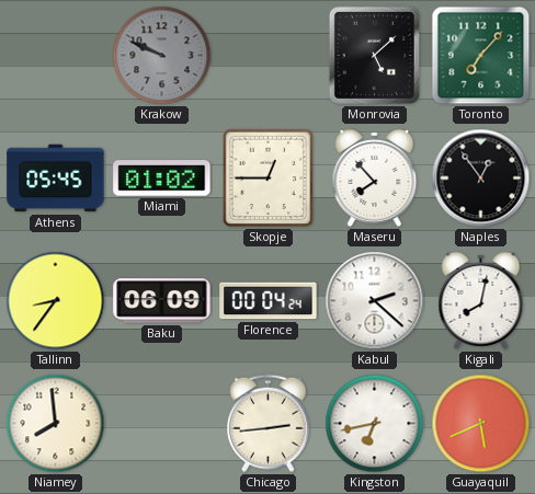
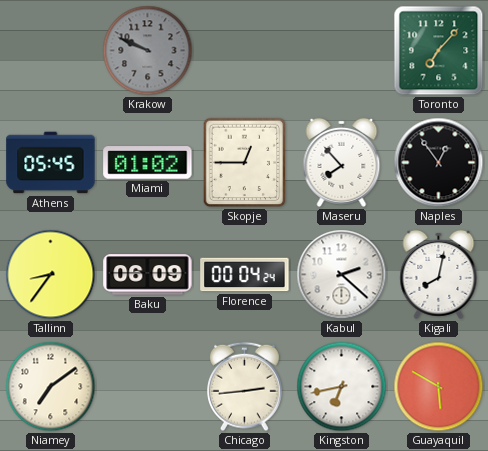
Monrovia: 5:08 -> none (374, 55)
Niamey: 7:59 -> 7:09 (51, 387)
Guayaquil: 5:41 -> 5:50 (439, 387)
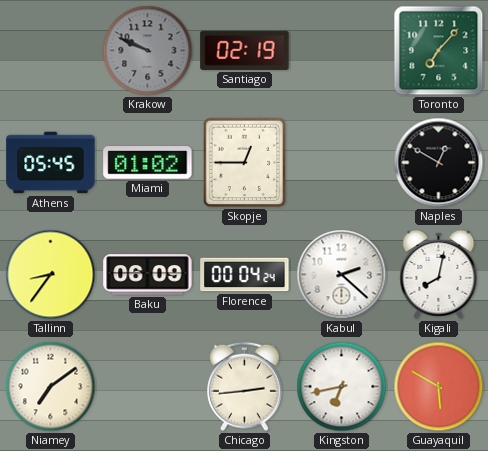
Santiago: none -> 02:19 (245, 50)
Maseru: 7:53 -> none (342, 162)
Naples: 12:54 -> 12:50 (439, 163)
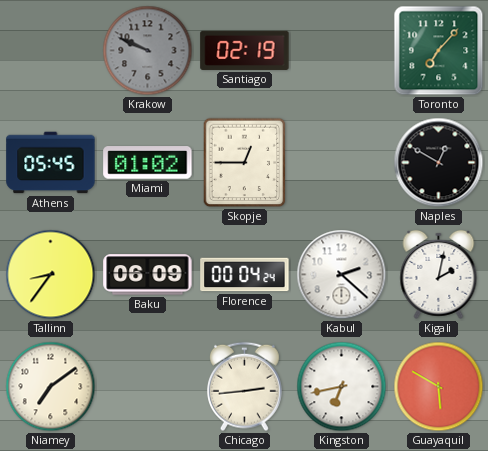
Kigali: 8:02 -> 2:02 (439, 274)
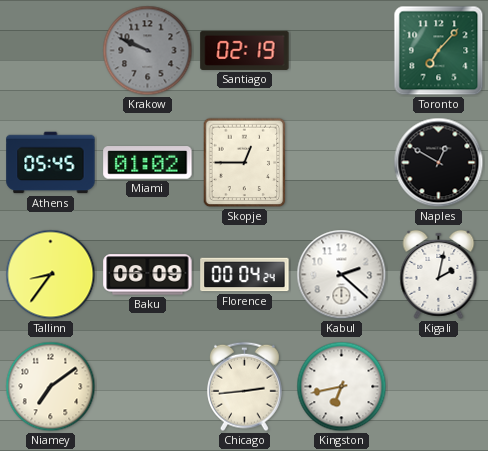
Guayaquil: 5:50 -> none (439, 387)
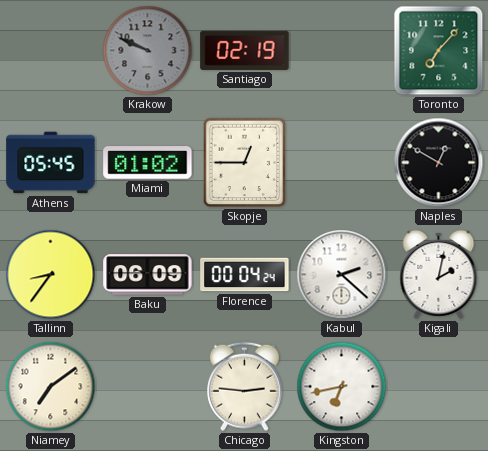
Chicago: 2:44 -> 2:46 (245, 387)
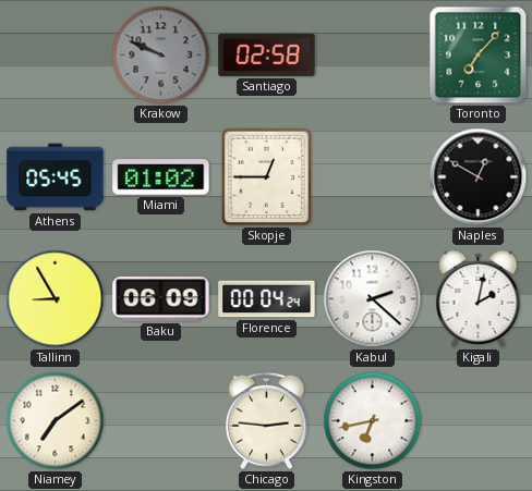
Santiago: 02:19 -> 02:58 (267, 54)
Tallinn: 8:36 -> 8:55 (56, 299)
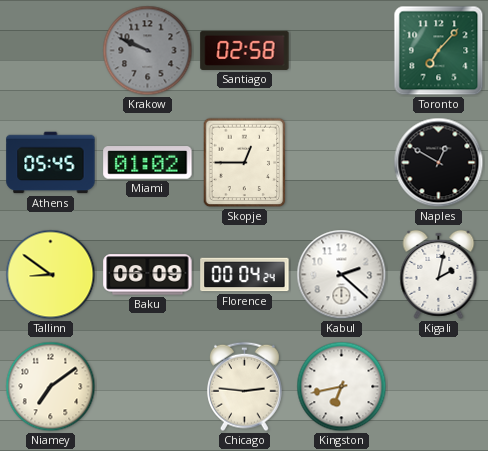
Tallinn: 8:55 -> 8:51 (51, 275)
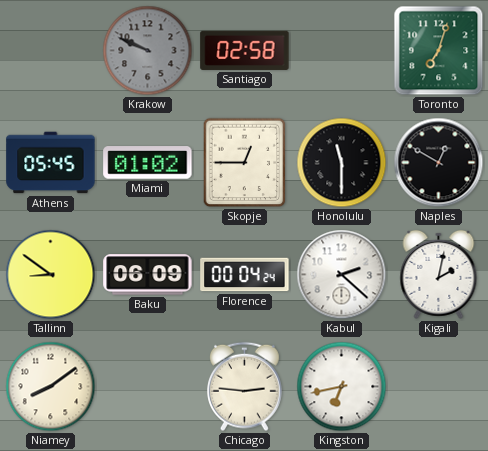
Toronto: 7:07 -> 7:03 (439, 51)
Honolulu: none -> 11:30 (342, 163)
Niamey: 7:09 -> 8:09 (51, 387)
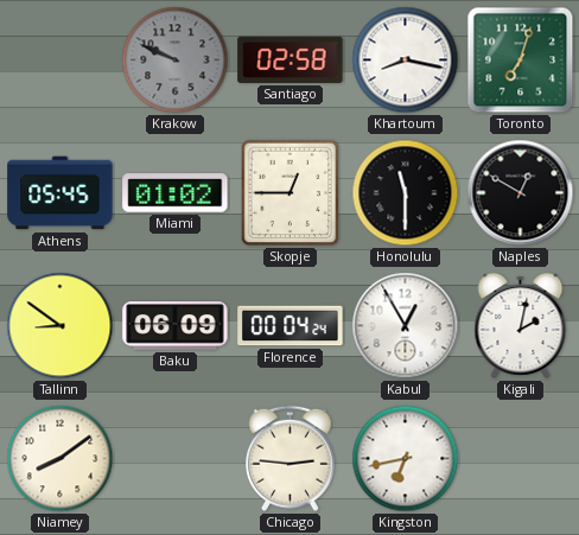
Khartoum: none -> 8:17 (406, 60)
Kabul: 2:22 -> 12:55 (406, 326)
